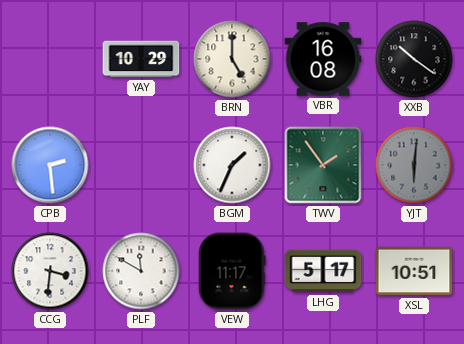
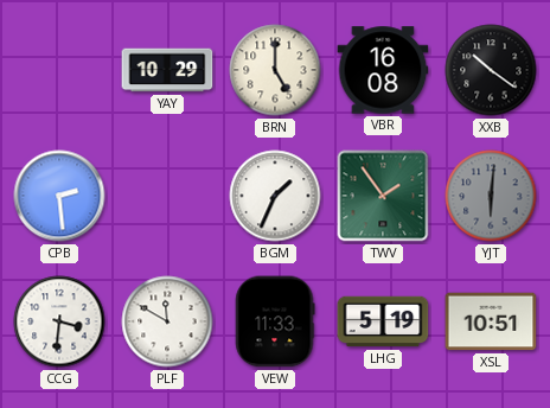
VEW: 11:17 -> 11:33 (275, 321)
LHG: 5:17 -> 5:19 (383, 321)
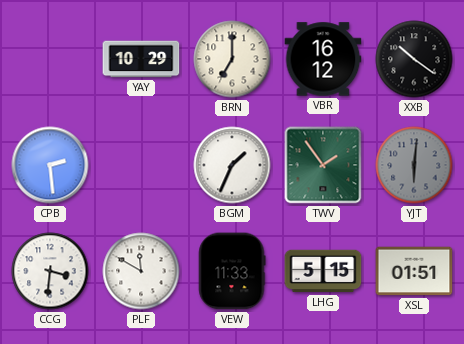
BRN: 5:00 -> 7:00 (232, 59)
VBR: 16:08 -> 16:12 (323, 59)
LHG: 5:19 -> 5:15 (323, 271)
XSL: 10:51 -> 01:51 (414, 271)
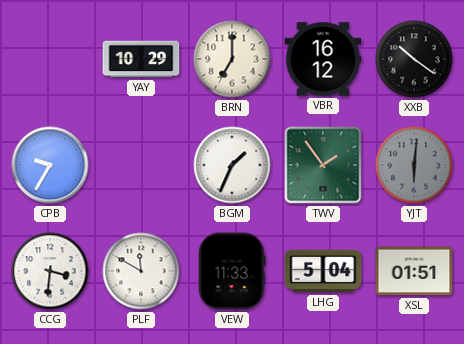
CPB: 2:29 -> 9:35 (50, 165)
LHG: 5:15 -> 5:04 (323, 271)
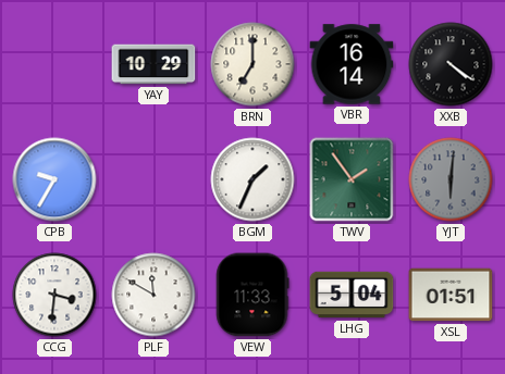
VBR: 16:12 -> 16:14 (352, 64)
XXB: 10:21 -> 4:21 (451, 64)
